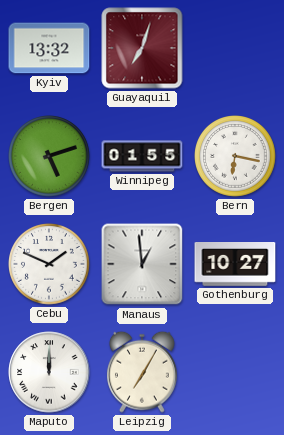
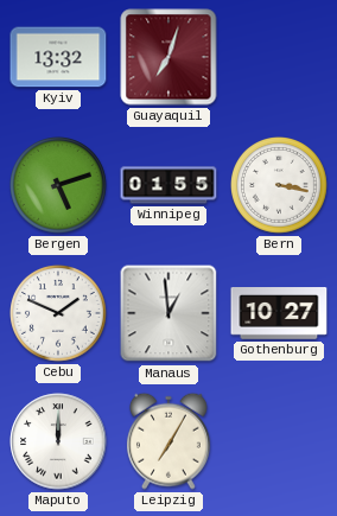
Bern: 6:17 -> 3:17 (280, 186)
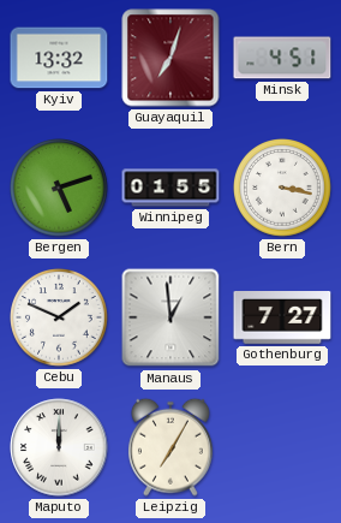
Minsk: none -> 4:51 (282, 58)
Gothenburg: 10:27 -> 7:27 (282, 319)
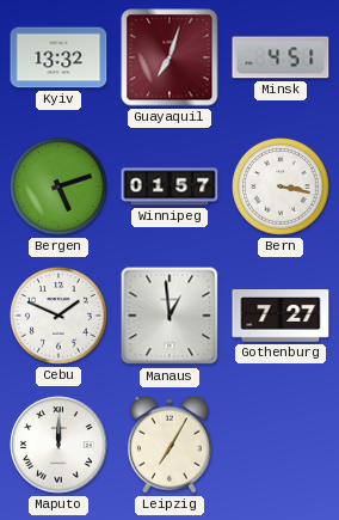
Winnipeg: 01:55 -> 01:57 (169, 186)
